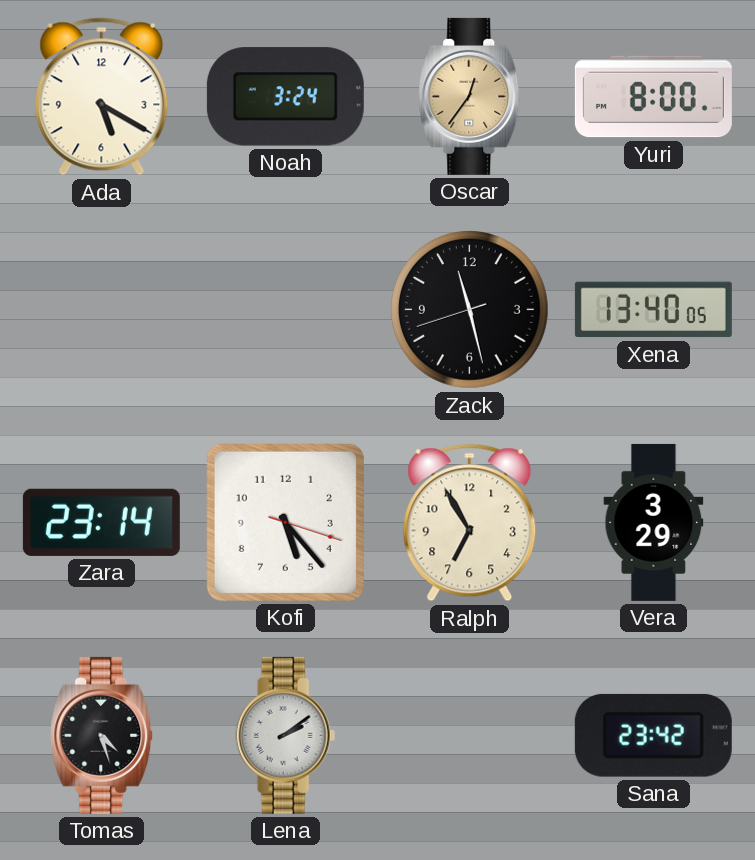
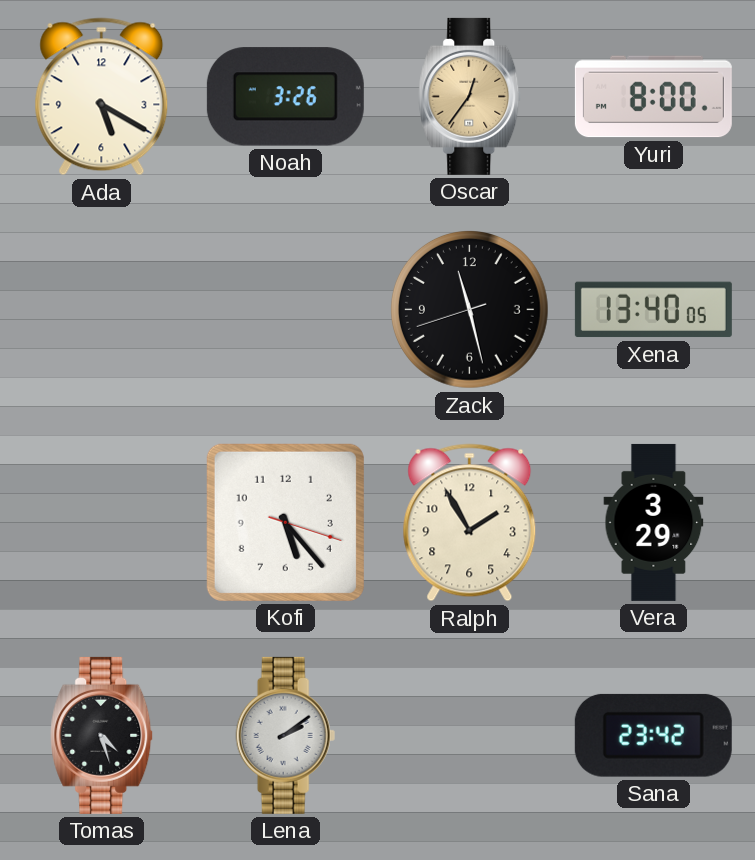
Noah: 3:24 -> 3:26 (285, 97)
Zara: 23:14 -> none (101, 522)
Ralph: 6:55 -> 1:55 (470, 523)
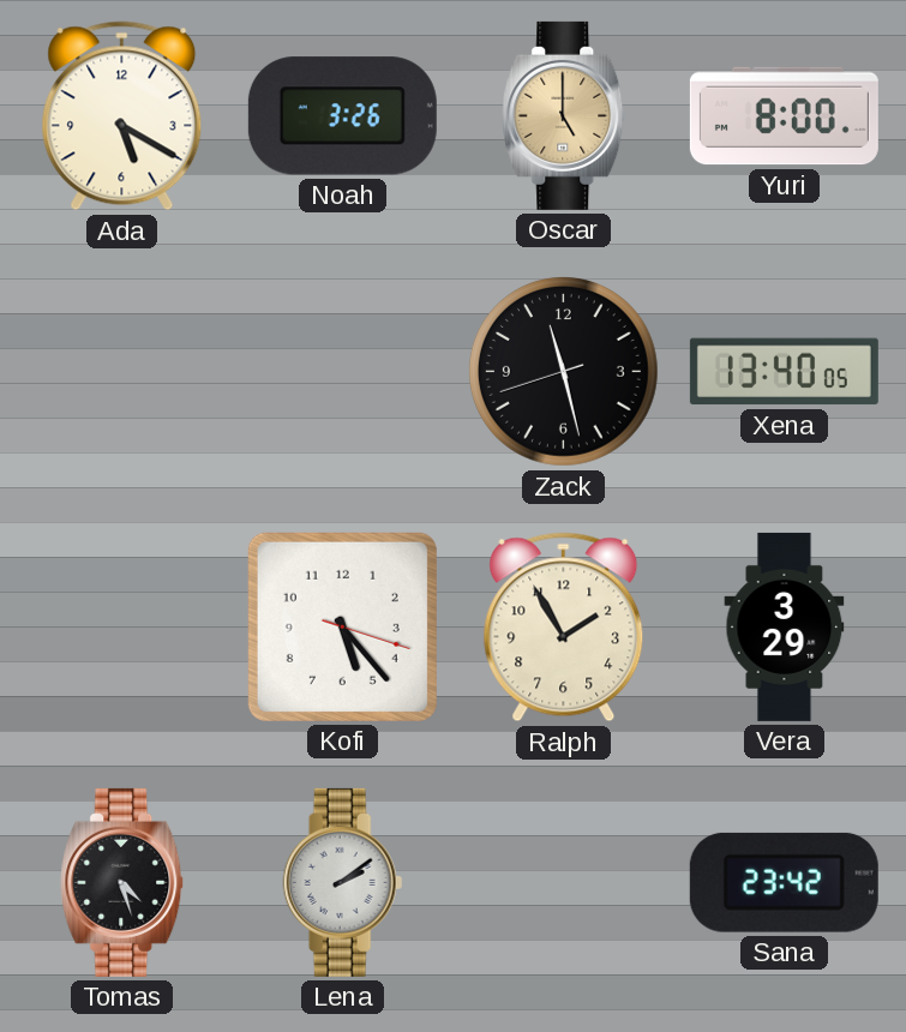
Oscar: 12:36 -> 5:00 (564, 115)
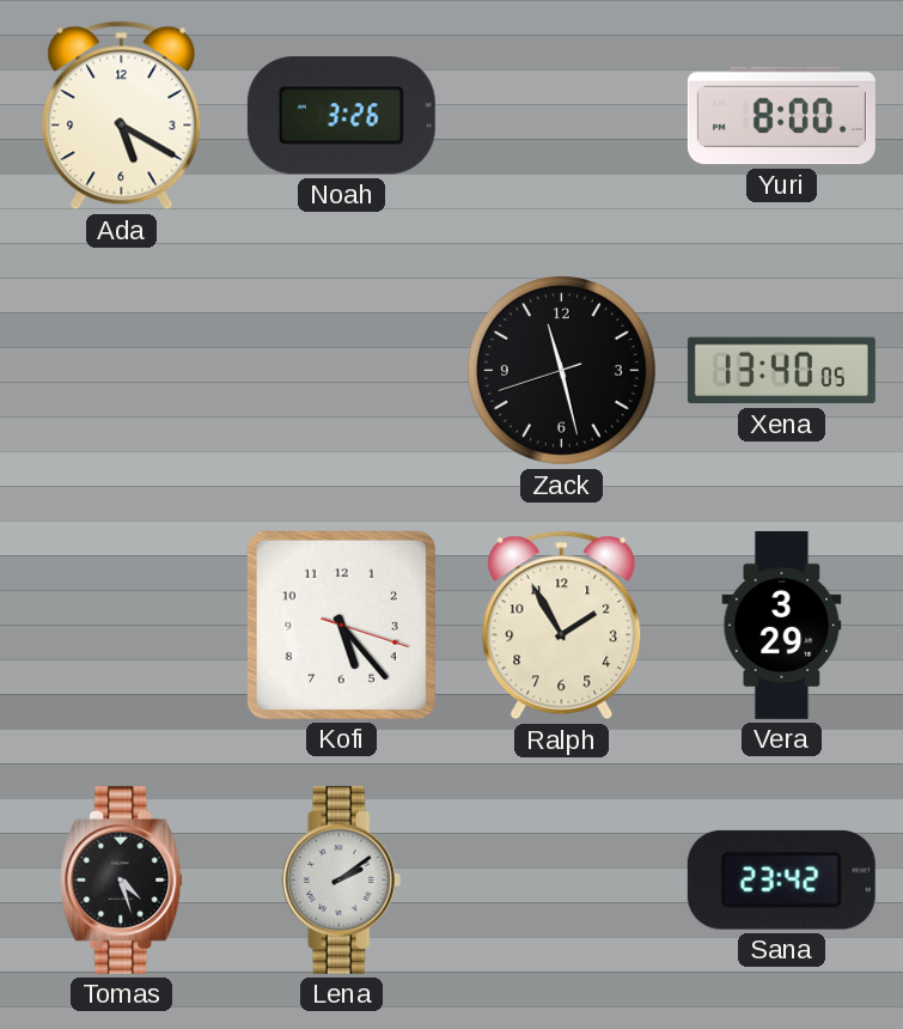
Oscar: 5:00 -> none (564, 115)
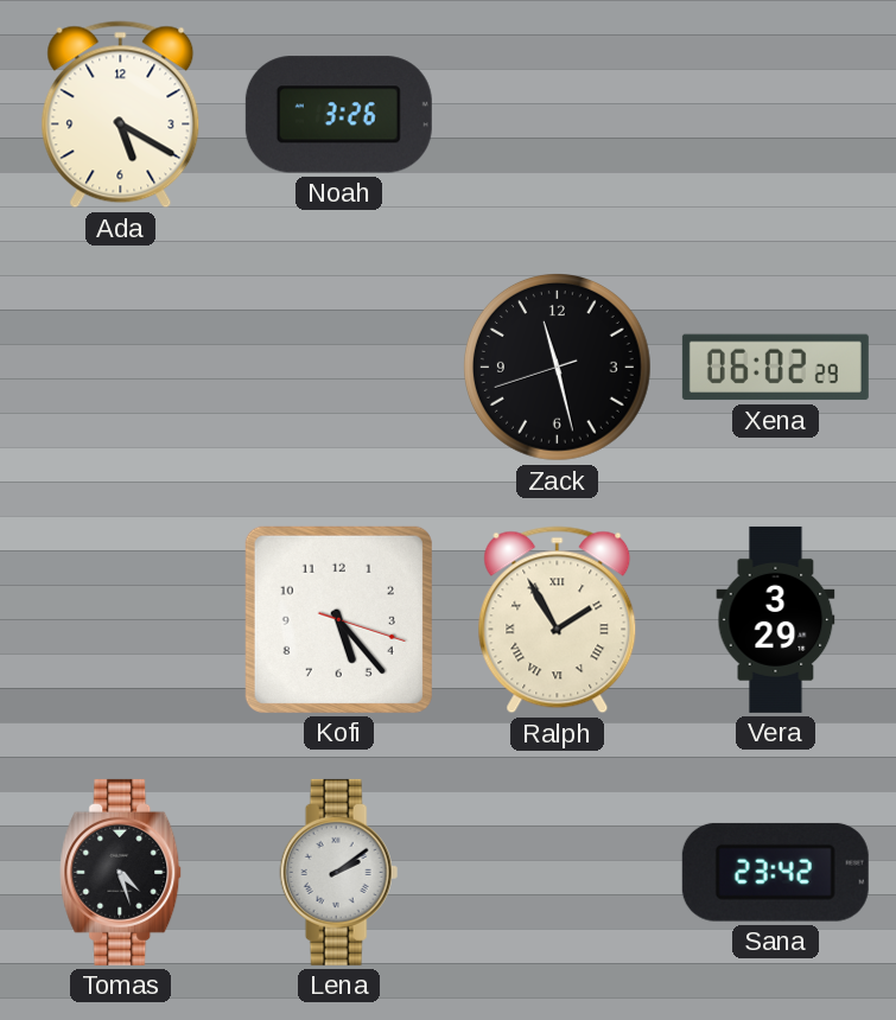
Yuri: 8:00 -> none (781, 116)
Xena: 13:40 -> 06:02 (775, 368)
Ralph numerals: Arabic -> Roman (558, 620)
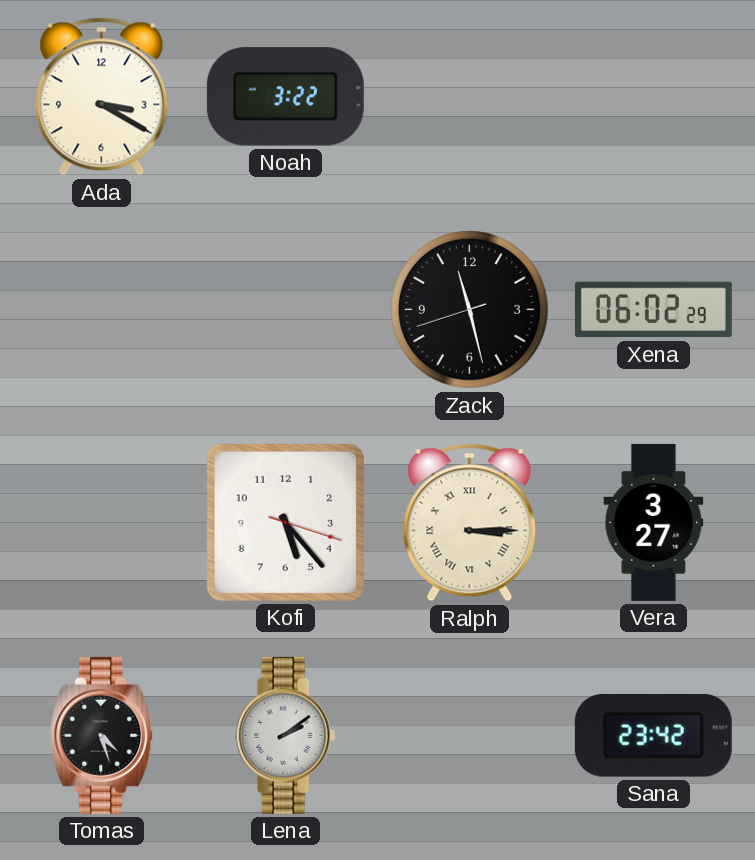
Ada: 5:20 -> 3:20 (102, 97)
Noah: 3:26 -> 3:22 (285, 97)
Ralph: 1:55 -> 3:15 (470, 523)
Vera: 3:29 -> 3:27 (654, 522)
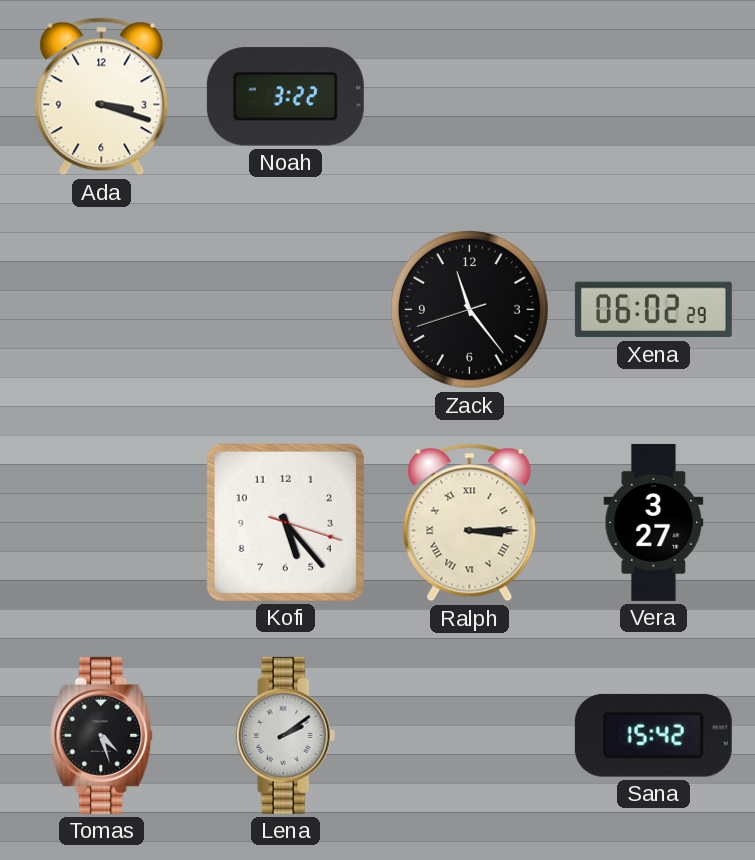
Ada: 3:20 -> 3:18 (102, 97)
Zack: 11:27 -> 11:23 (470, 310)
Sana: 23:42 -> 15:42 (653, 735)
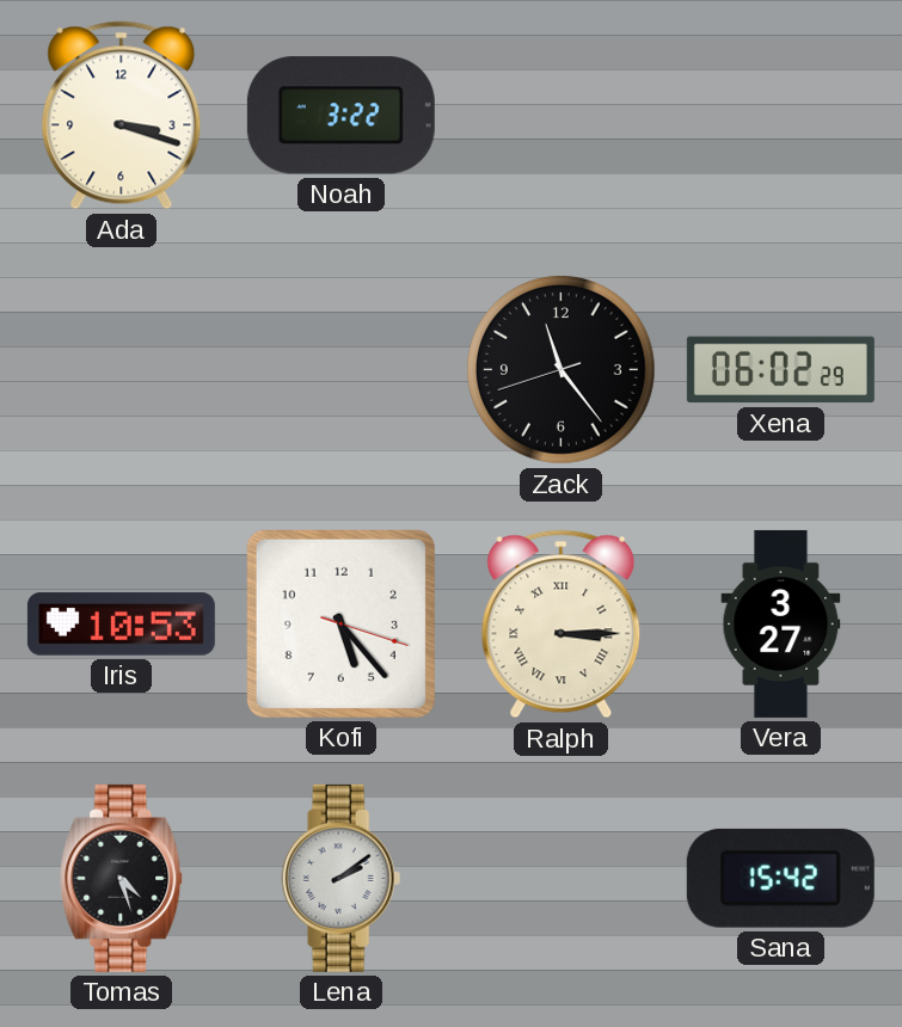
Iris: none -> 10:53 (121, 625)
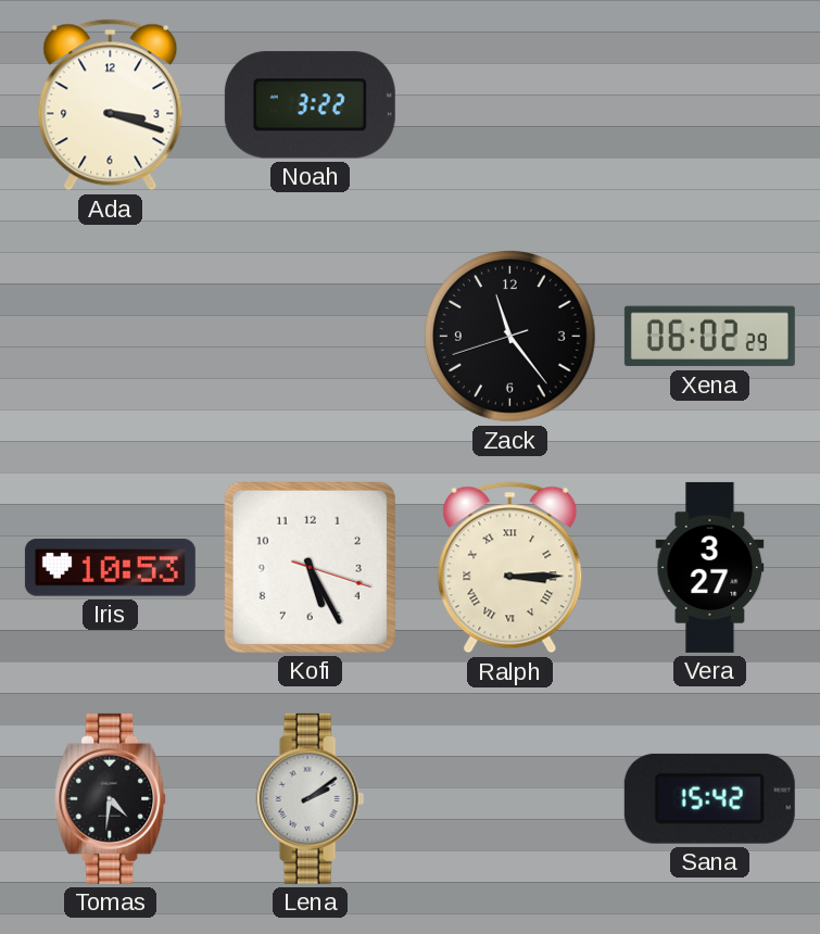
Kofi: 5:23 -> 5:25 (310, 567)
Tomas: 4:27 -> 4:31 (111, 798)
